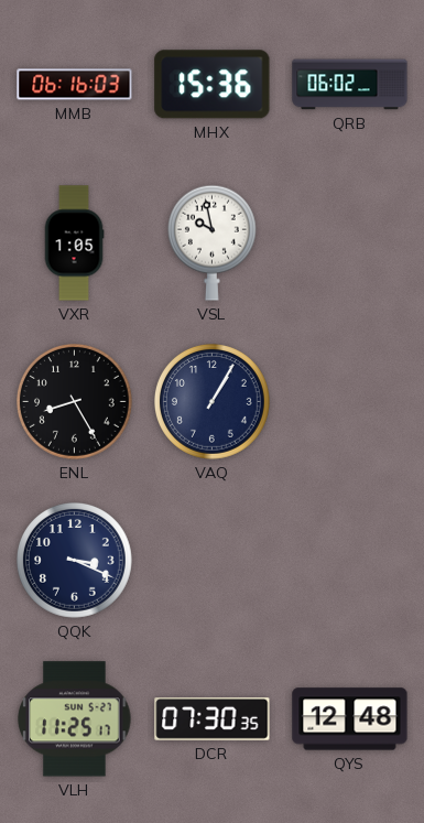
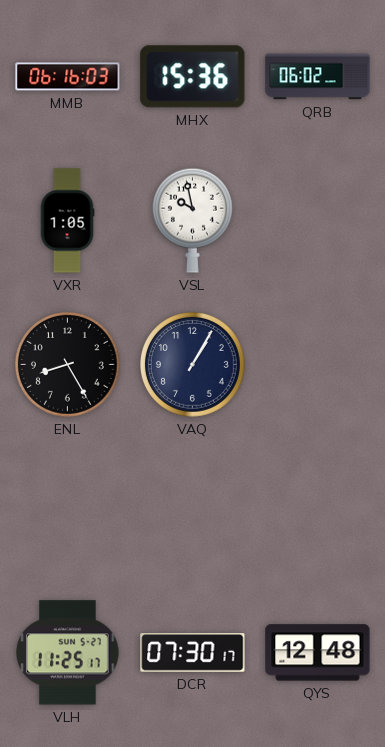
QQK: 3:19 -> none (75, 561)
DCR: 07:30:35 -> 07:30:17 (193, 653)
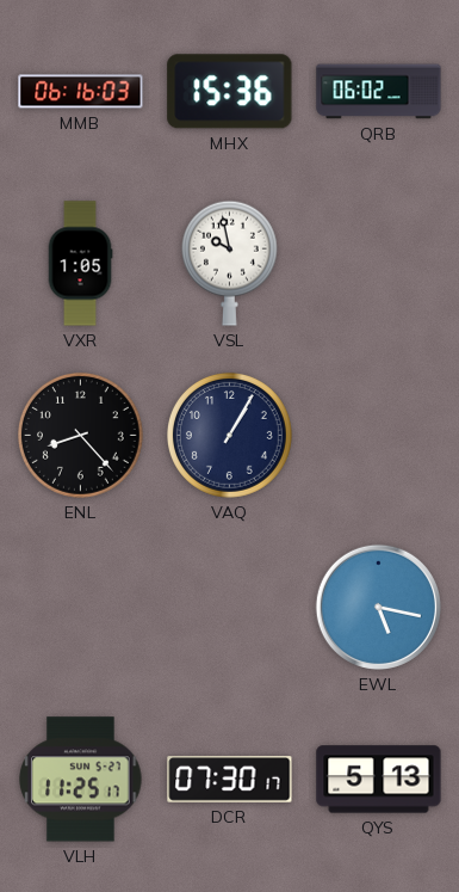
ENL: 8:25 -> 8:23 (81, 436)
EWL: none -> 5:17 (378, 607)
QYS: 12:48 -> 5:13 (379, 780)
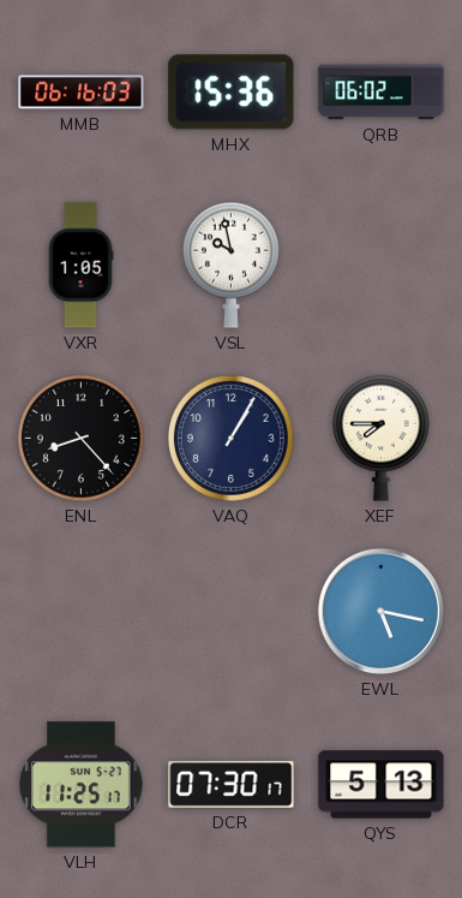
XEF: none -> 7:45 (380, 438)
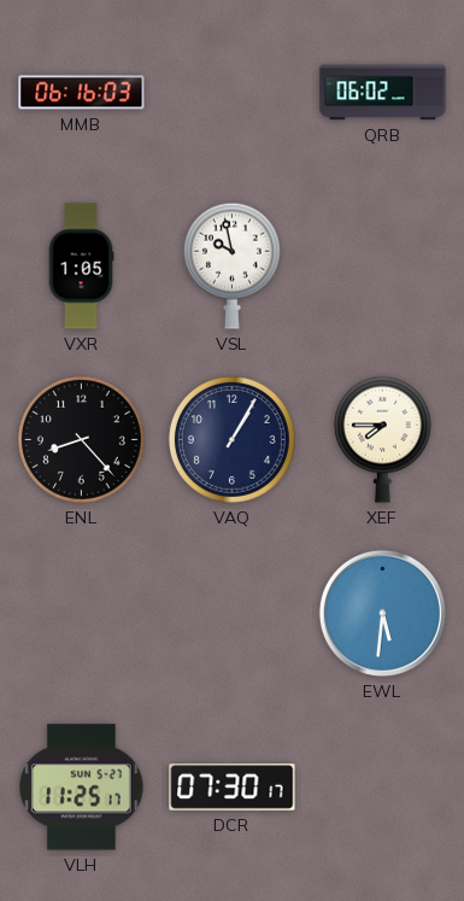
MHX: 15:36 -> none (232, 93)
EWL: 5:17 -> 5:31 (382, 613)
QYS: 5:13 -> none (382, 785)
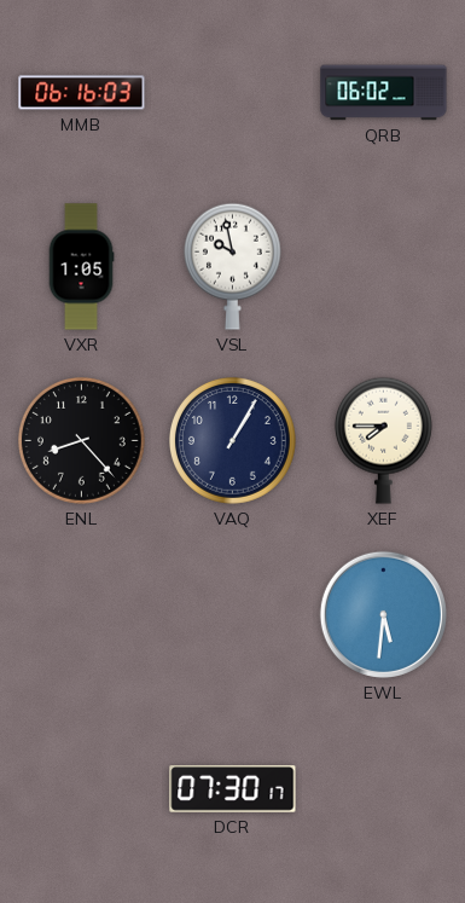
VLH: 11:25 -> none (82, 788)
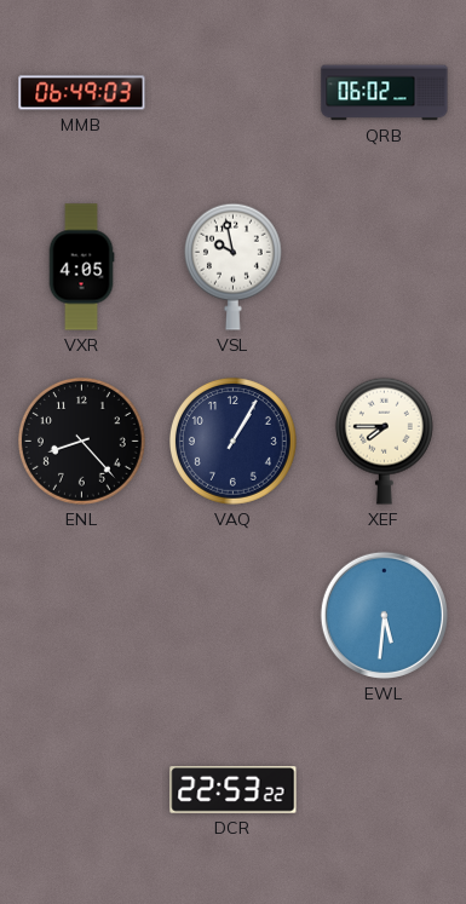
MMB: 06:16 -> 06:49 (82, 93)
VXR: 1:05 -> 4:05 (81, 267)
DCR: 07:30 -> 22:53 (234, 790)
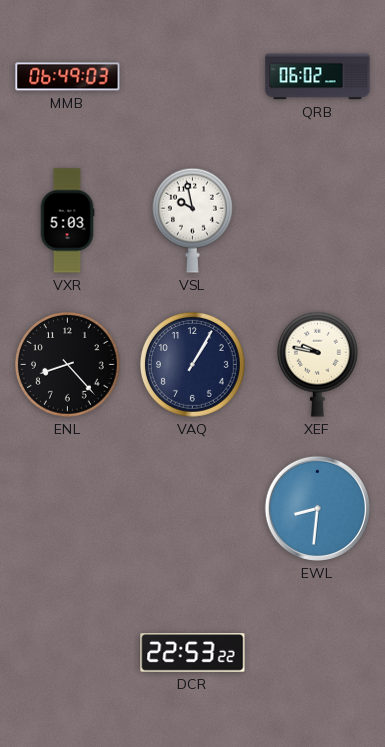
VXR: 4:05 -> 5:03 (67, 221)
XEF: 7:45 -> 9:47 (317, 364)
EWL: 5:31 -> 8:31 (317, 508)
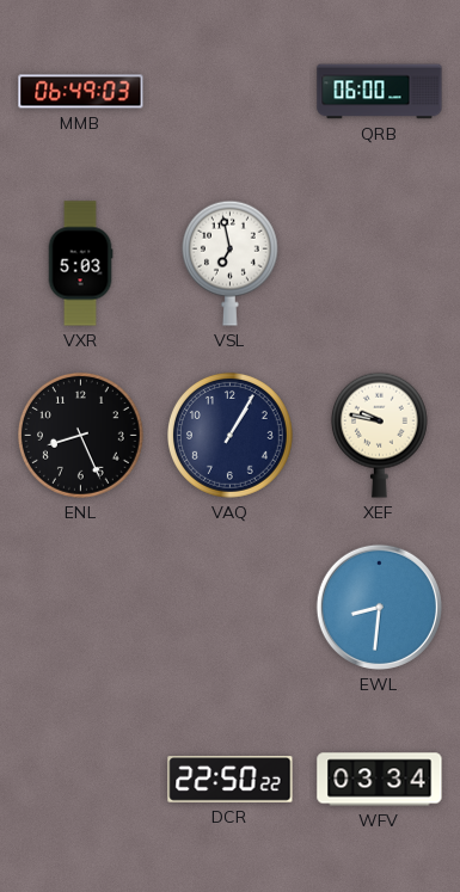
QRB: 06:02 -> 06:00 (380, 92)
VSL: 9:58 -> 6:58 (229, 263)
ENL: 8:23 -> 8:26 (81, 436)
DCR: 22:53 -> 22:50 (231, 780)
WFV: none -> 03:34 (380, 780)
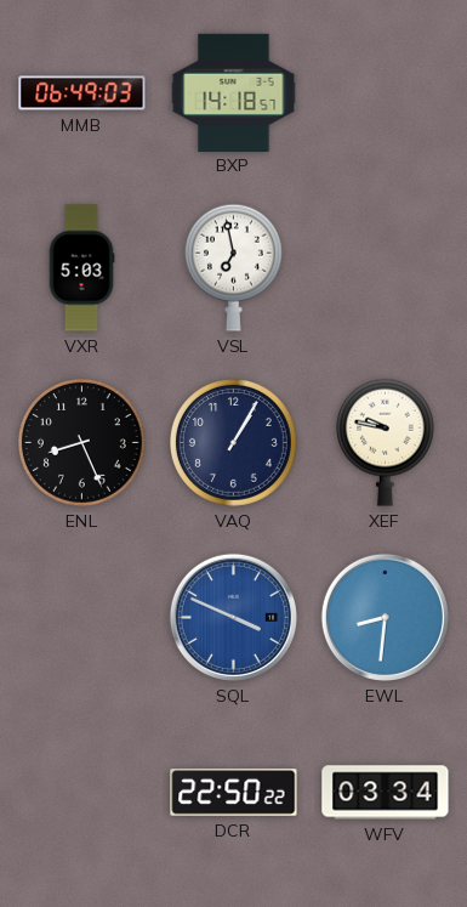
BXP: none -> 14:18 (234, 92)
QRB: 06:00 -> none (380, 92)
SQL: none -> 3:49 (233, 617)
